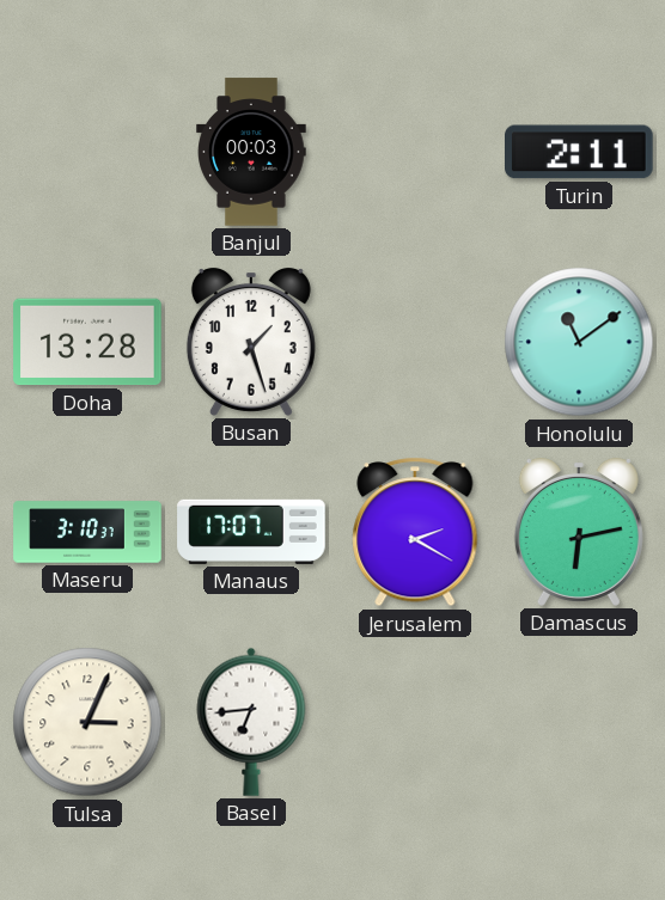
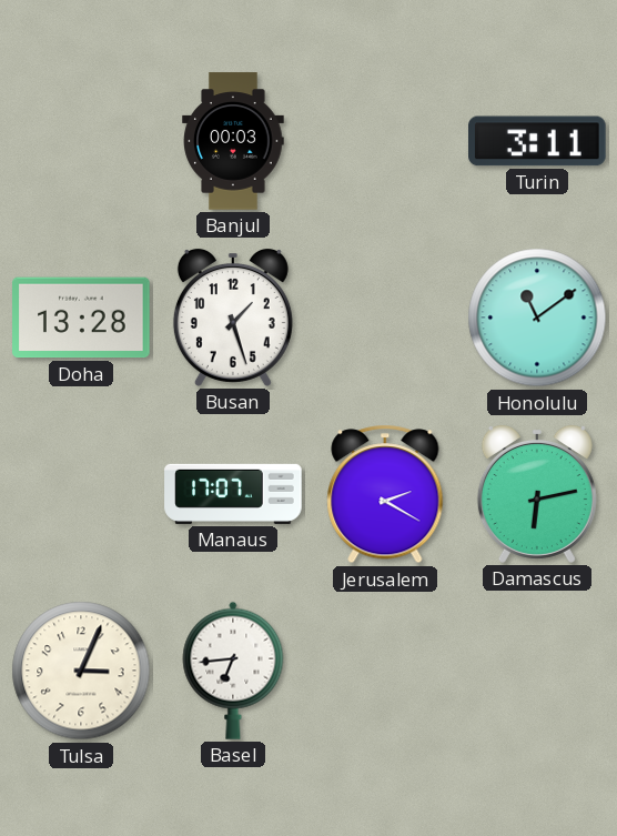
Turin: 2:11 -> 3:11 (538, 141)
Maseru: 3:10 -> none (87, 532)
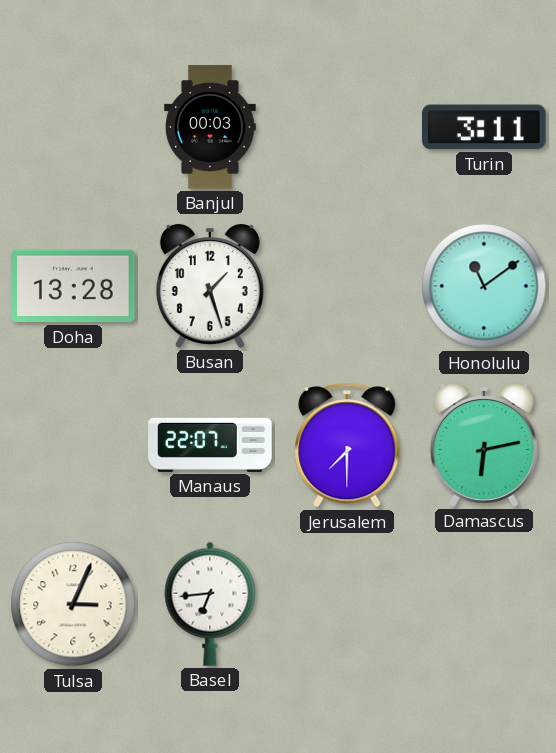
Manaus: 17:07 -> 22:07 (210, 445)
Jerusalem: 2:20 -> 7:30 (347, 445)
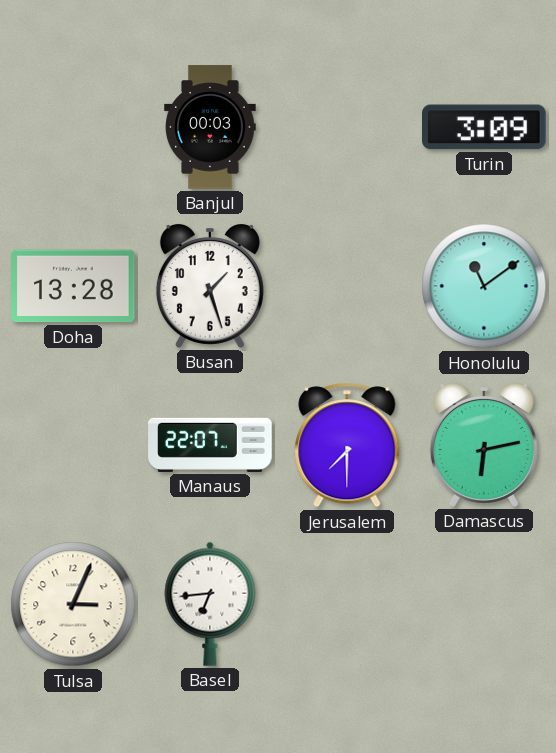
Turin: 3:11 -> 3:09 (485, 127)
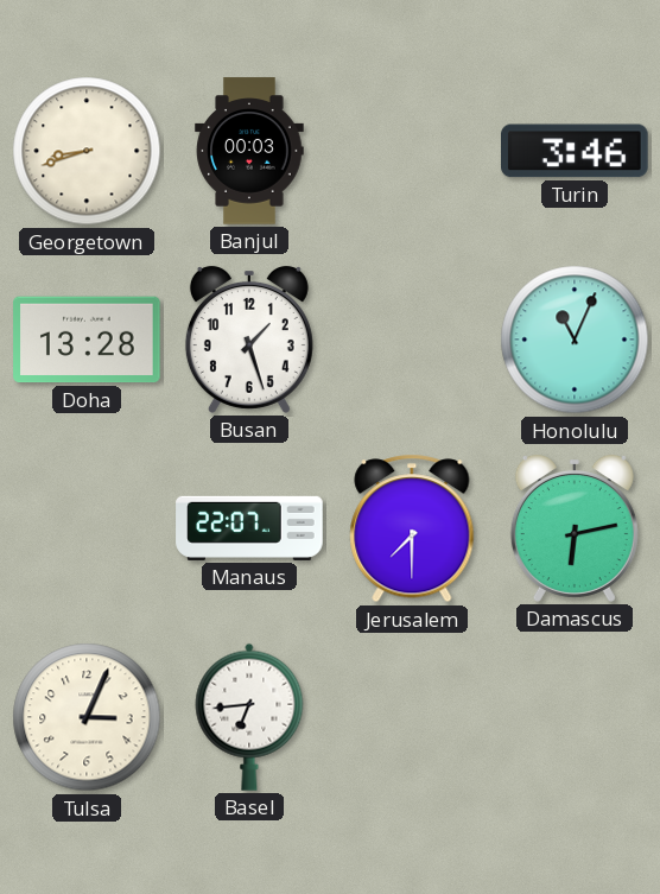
Georgetown: none -> 8:42 (87, 151)
Turin: 3:09 -> 3:46 (576, 151)
Honolulu: 11:09 -> 11:04 (575, 340)
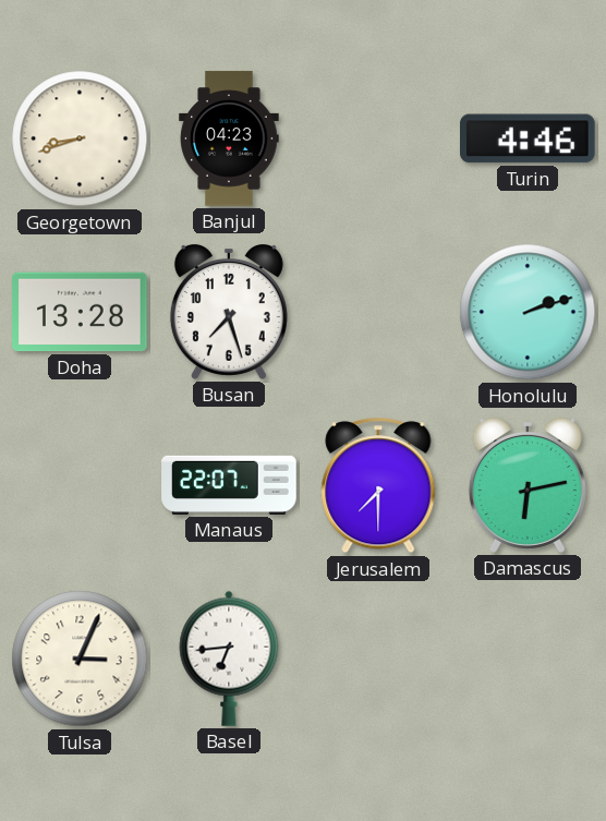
Banjul: 00:03 -> 04:23 (229, 138)
Turin: 3:46 -> 4:46 (529, 138)
Busan: 1:27 -> 7:27 (229, 312)
Honolulu: 11:04 -> 2:12 (528, 312)
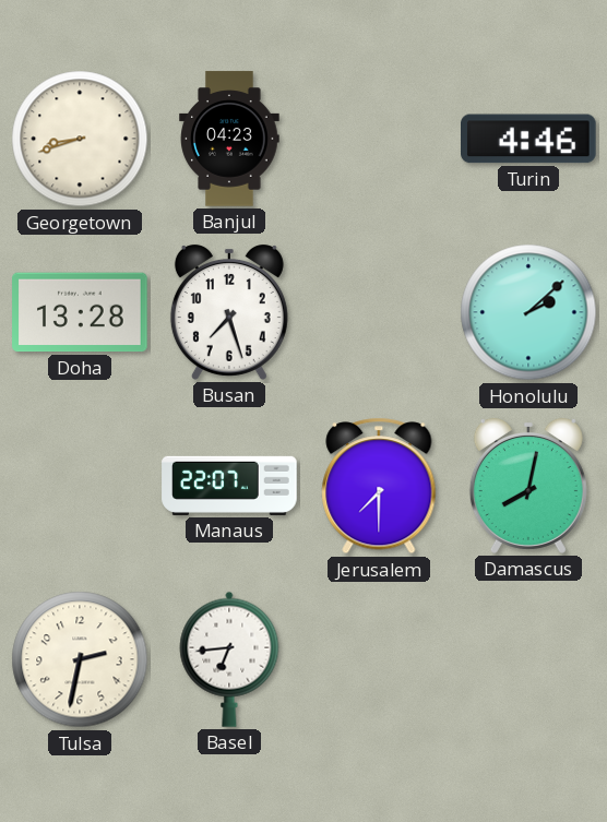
Honolulu: 2:12 -> 2:08 (528, 312)
Damascus: 6:13 -> 8:02 (528, 486)
Tulsa: 3:04 -> 2:32 (80, 659)
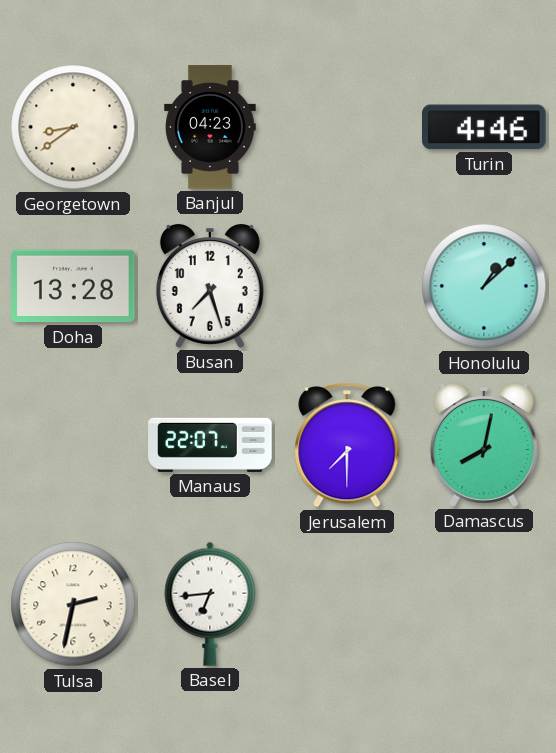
Georgetown: 8:42 -> 8:39 (73, 127)
Honolulu: 2:08 -> 1:08 (484, 286)
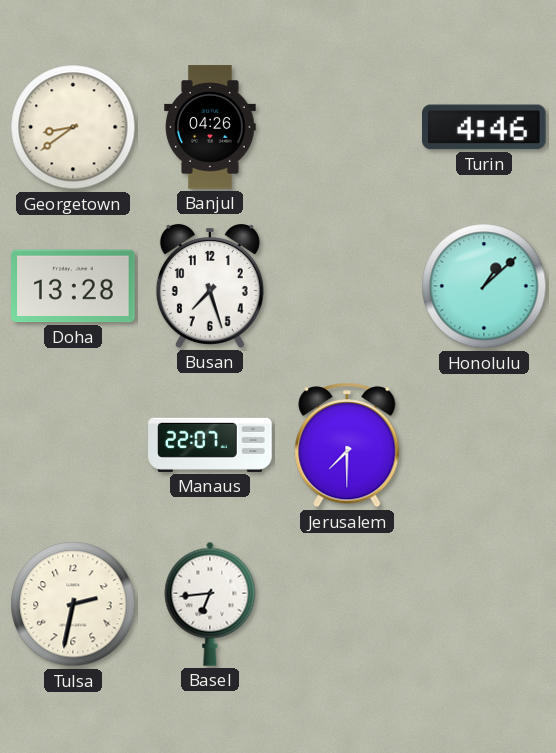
Banjul: 04:23 -> 04:26 (210, 127)
Damascus: 8:02 -> none (484, 445)
